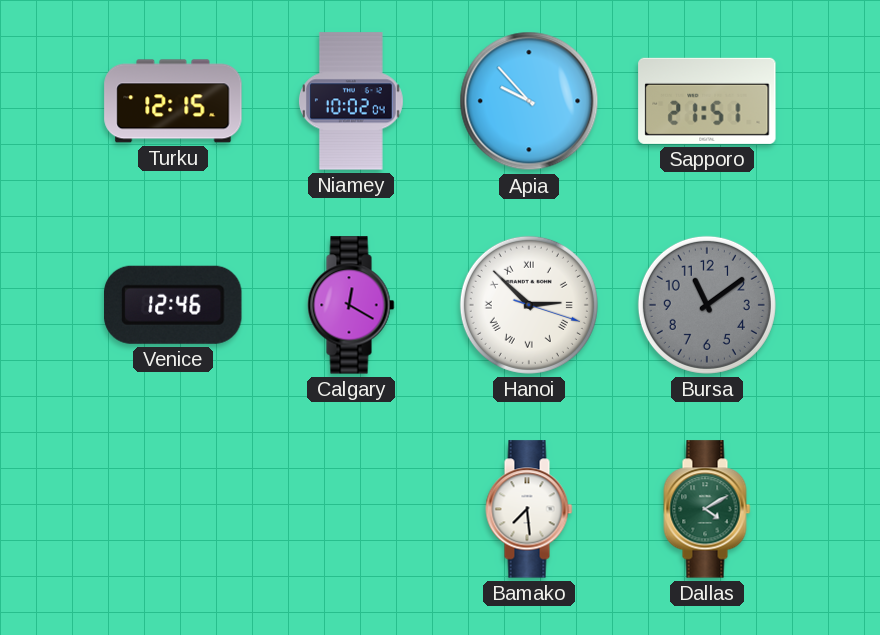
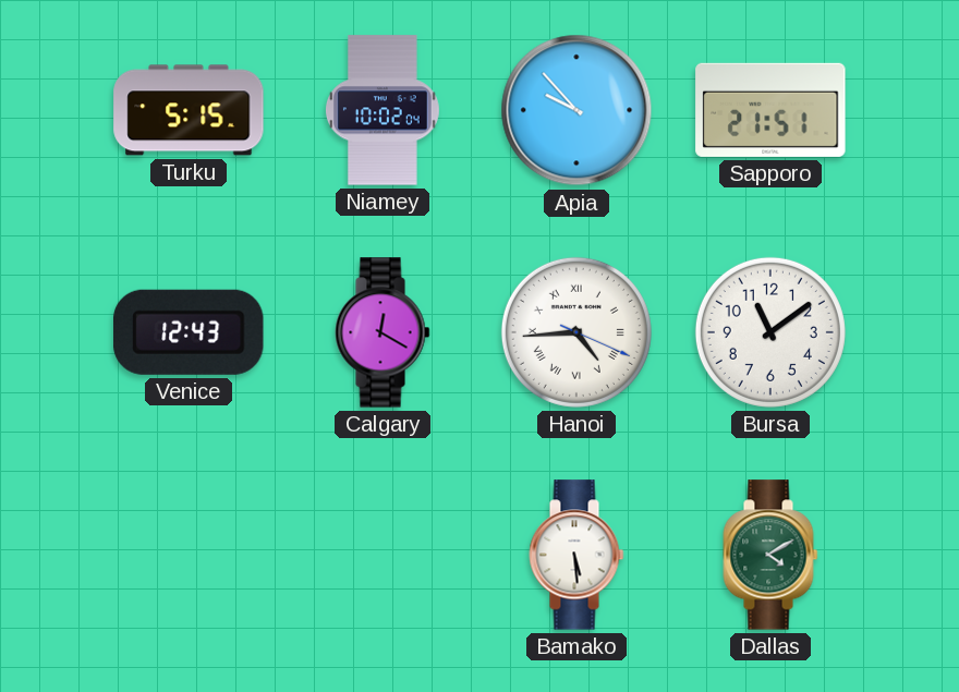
Turku: 12:15 -> 5:15 (189, 110)
Venice: 12:46 -> 12:43 (190, 332)
Hanoi: 2:52 -> 4:44 (576, 332)
Bursa dial: grey -> white (770, 332)
Bamako: 7:29 -> 5:29 (576, 555)
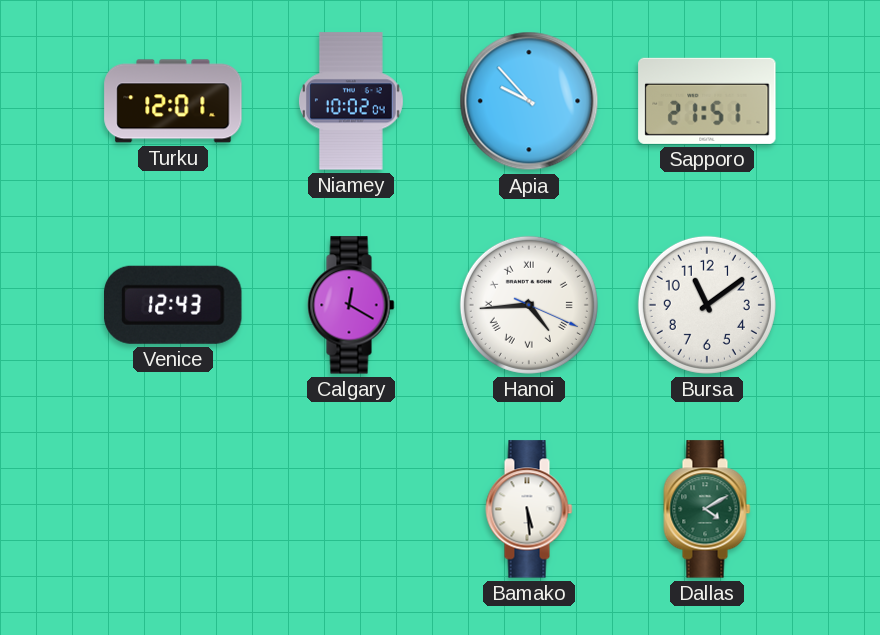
Turku: 5:15 -> 12:01 (173, 101)
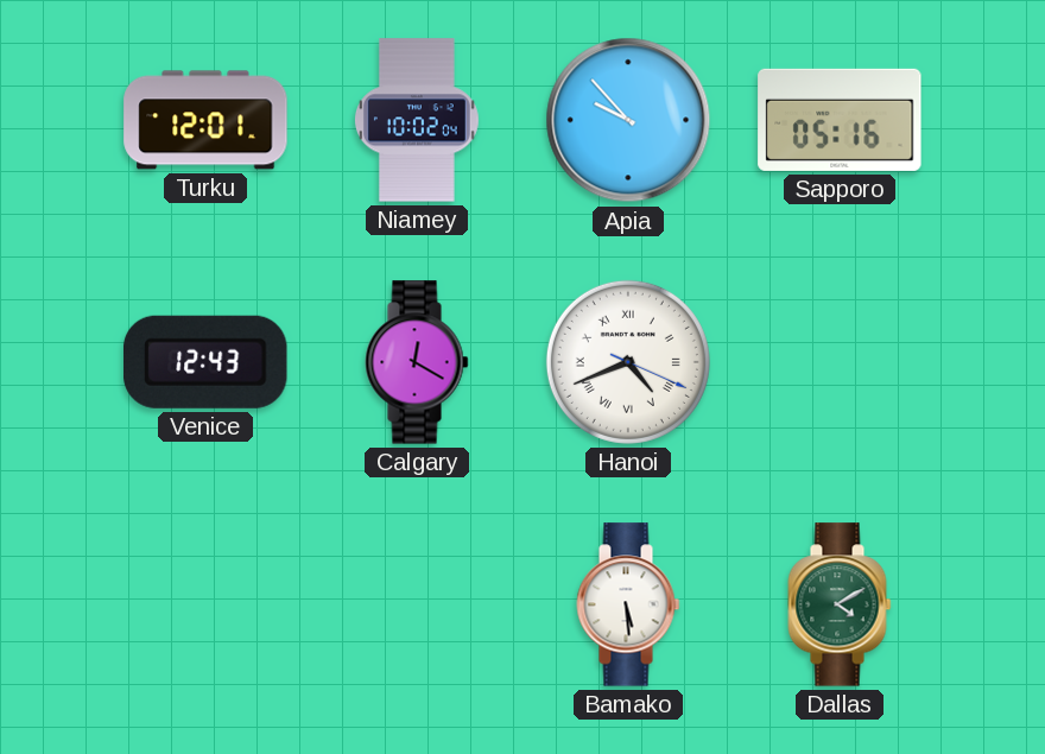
Sapporo: 21:51 -> 05:16 (840, 120)
Hanoi: 4:44 -> 4:41 (628, 362)
Bursa: 11:09 -> none (707, 305)
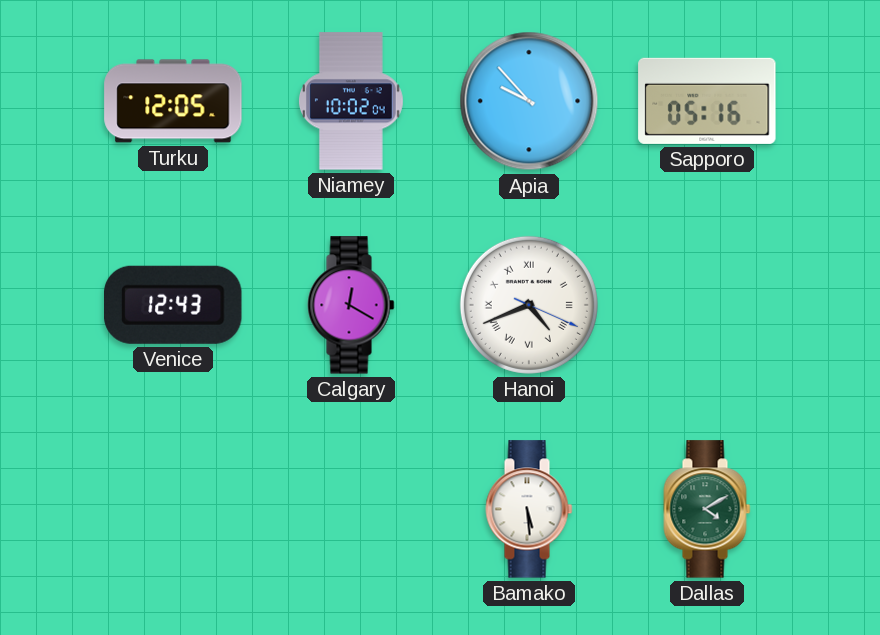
Turku: 12:01 -> 12:05 (173, 101)
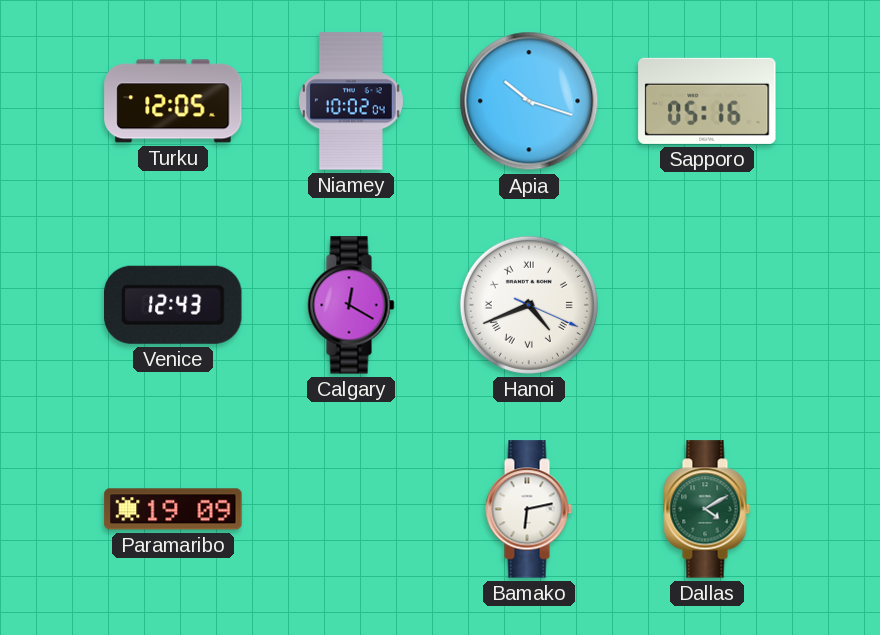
Apia: 9:53 -> 10:18 (529, 101)
Paramaribo: none -> 19:09 (173, 509)
Bamako: 5:29 -> 6:13 (529, 509)
